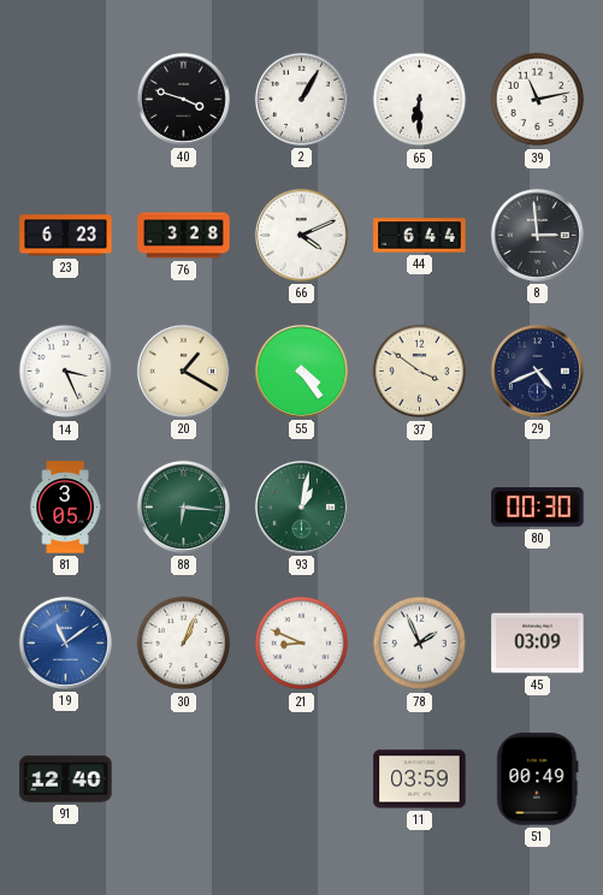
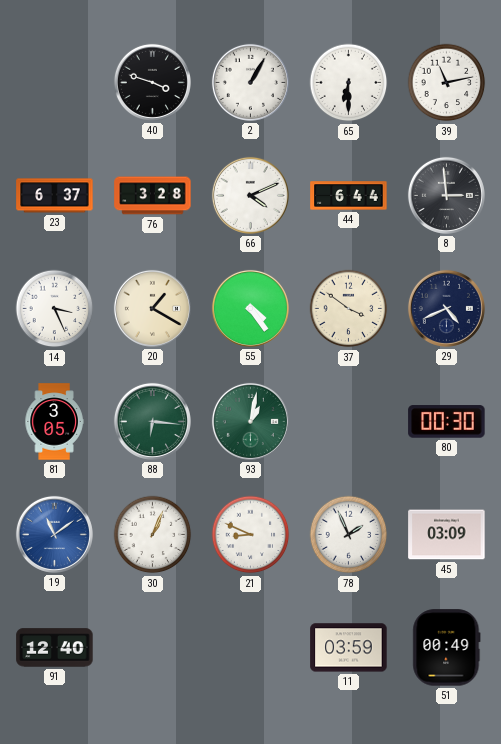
23: 6:23 -> 6:37 (55, 196)
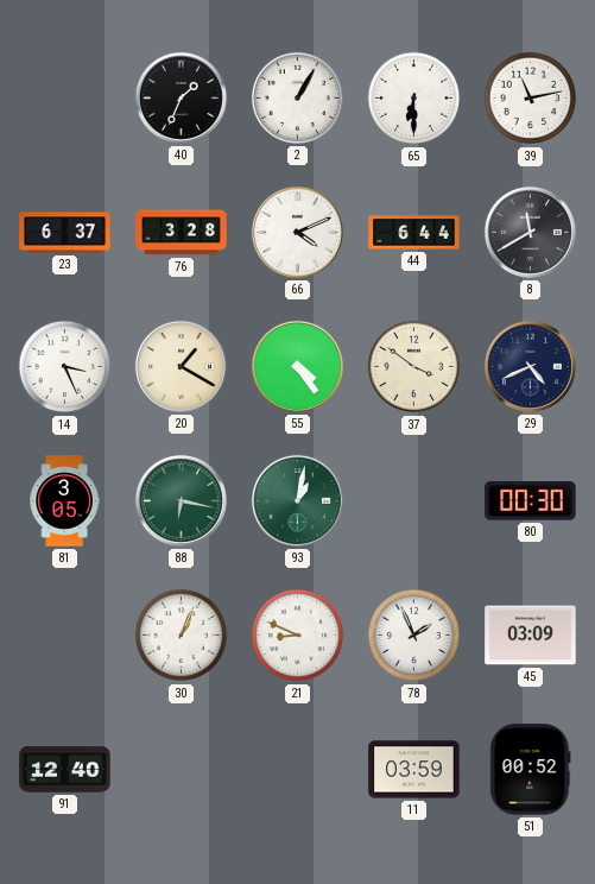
40: 3:48 -> 1:34 (181, 97)
8: 2:59 -> 11:40 (530, 232)
88: 6:16 -> 6:17 (181, 500)
19: 11:09 -> none (54, 534)
51: 00:49 -> 00:52 (531, 770)
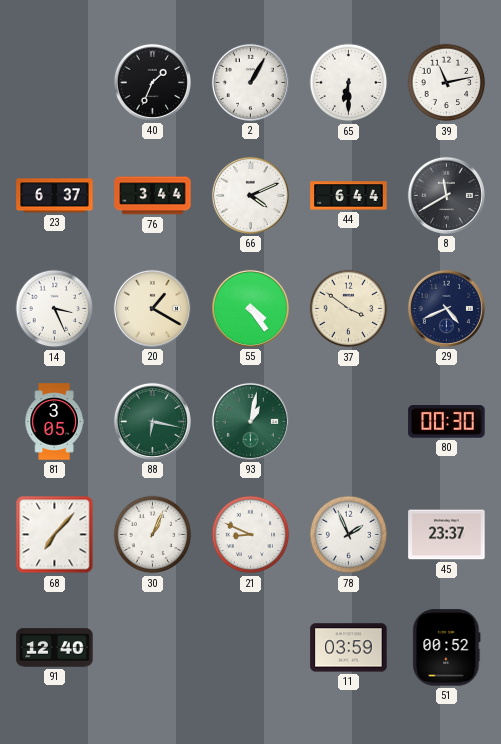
76: 3:28 -> 3:44 (153, 196)
68: none -> 7:07 (55, 535)
45: 03:09 -> 23:37 (447, 535)
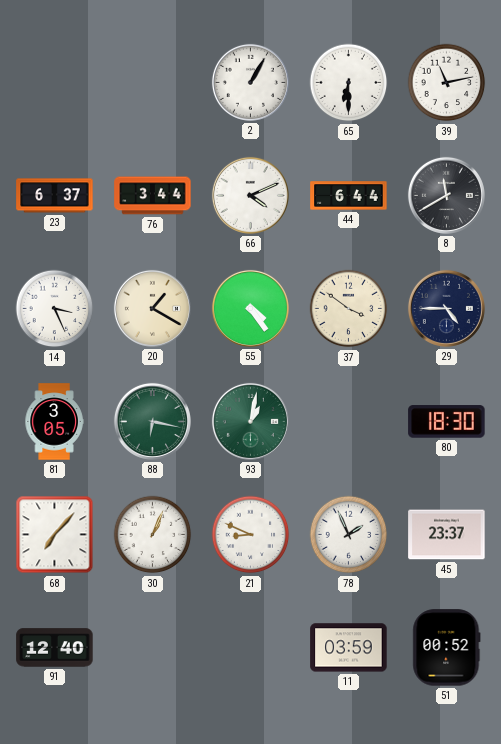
40: 1:34 -> none (152, 82)
29: 4:41 -> 4:45 (446, 308)
80: 00:30 -> 18:30 (447, 422)
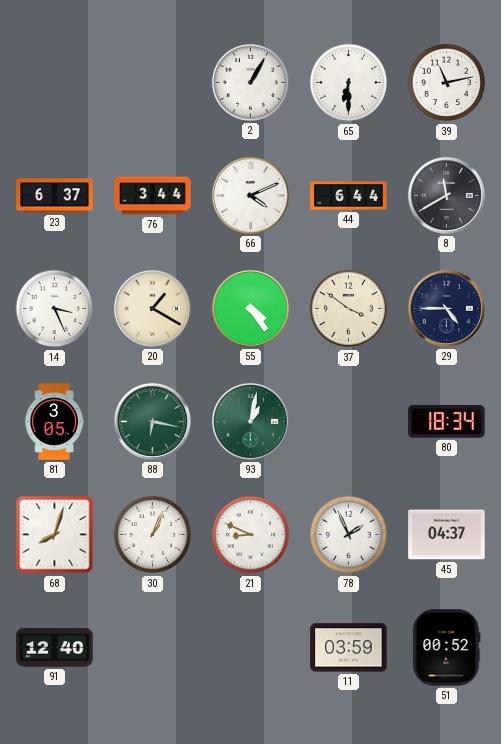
80: 18:30 -> 18:34 (447, 422)
68: 7:07 -> 8:03 (55, 535)
45: 23:37 -> 04:37 (447, 535)
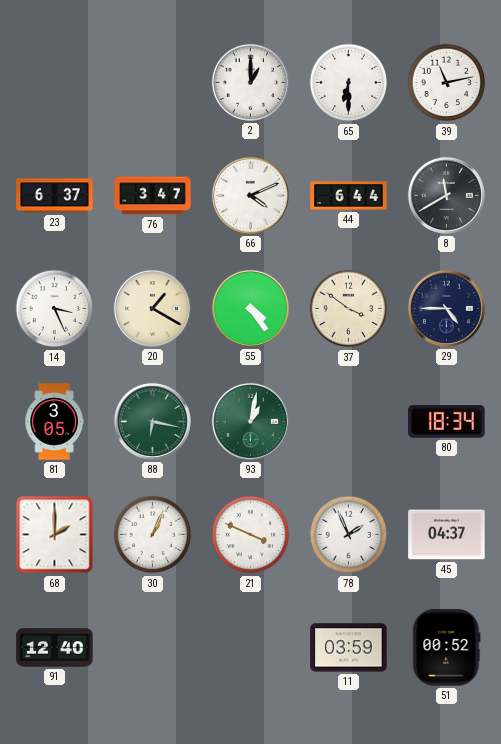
2: 1:05 -> 1:00 (250, 82)
76: 3:44 -> 3:47 (153, 196)
68: 8:03 -> 2:00 (55, 535)
21: 8:49 -> 3:49 (251, 535)
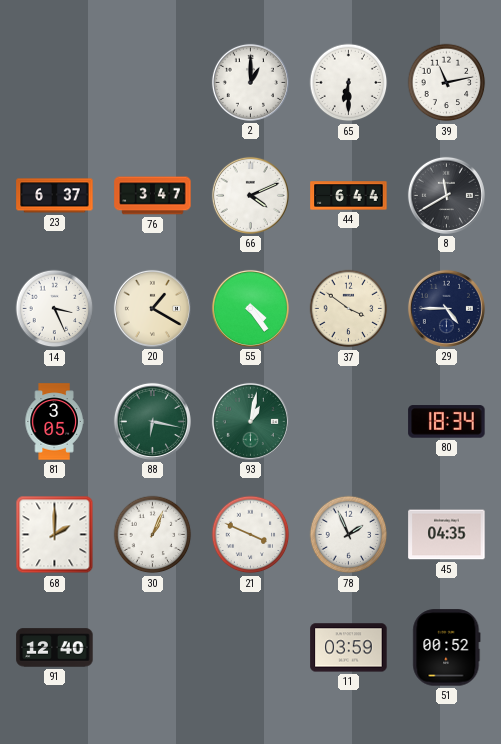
45: 04:37 -> 04:35 (447, 535)
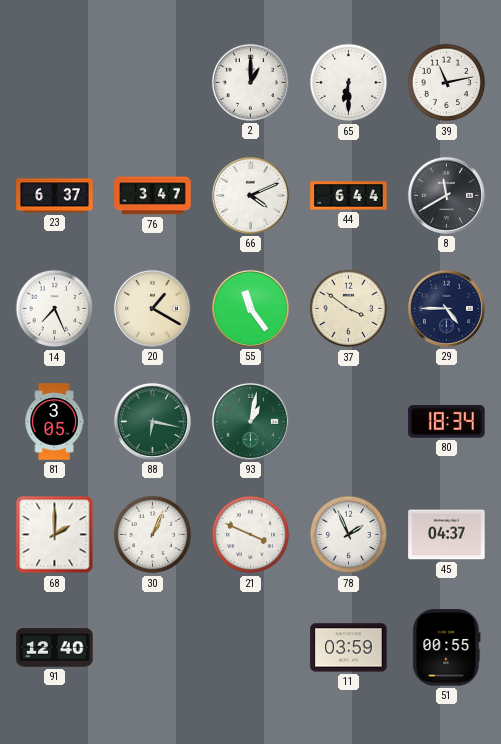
14: 3:26 -> 7:26 (55, 309)
55: 4:24 -> 11:24 (250, 308)
45: 04:35 -> 04:37 (447, 535)
51: 00:52 -> 00:55 (447, 648)
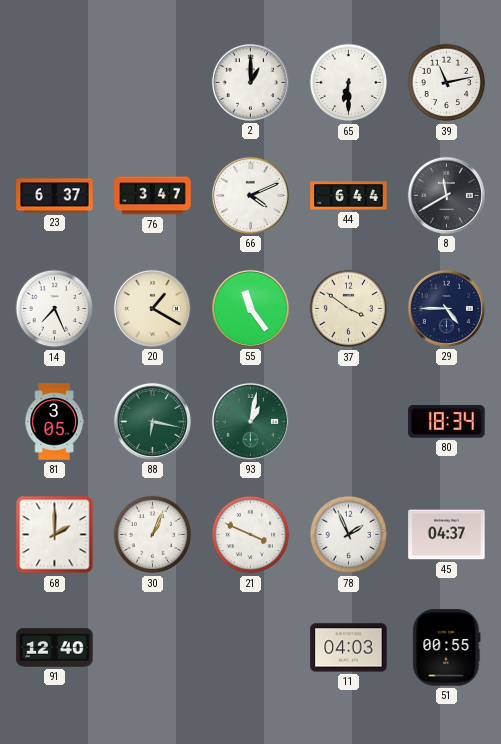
11: 03:59 -> 04:03 (349, 648)
